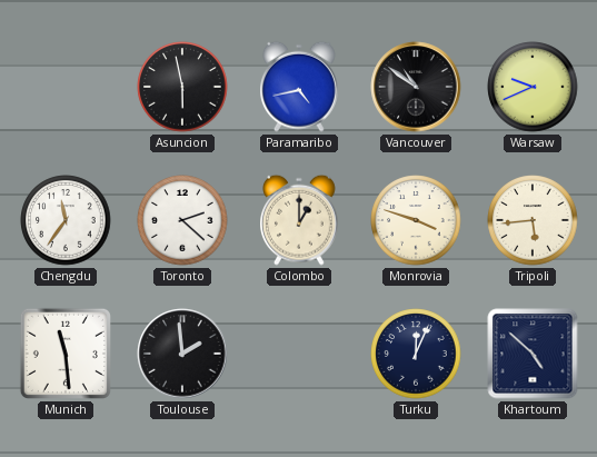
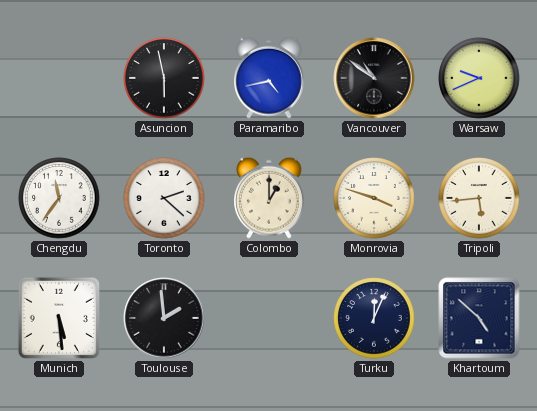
Munich: 11:29 -> 5:29 (59, 318)
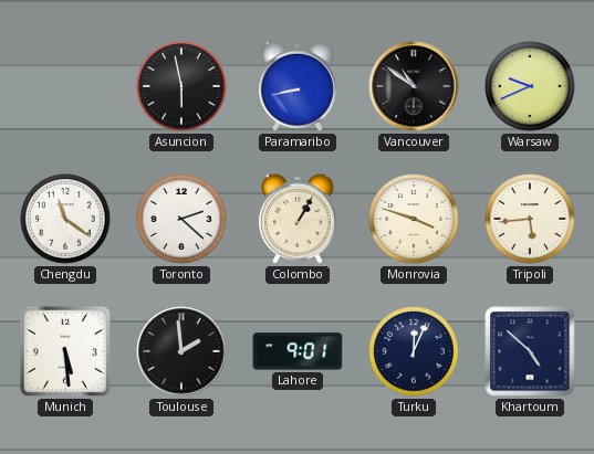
Paramaribo: 4:43 -> 8:43 (299, 86)
Chengdu: 11:36 -> 11:21 (65, 219)
Colombo: 1:00 -> 1:05 (299, 219)
Lahore: none -> 9:01 (298, 351)
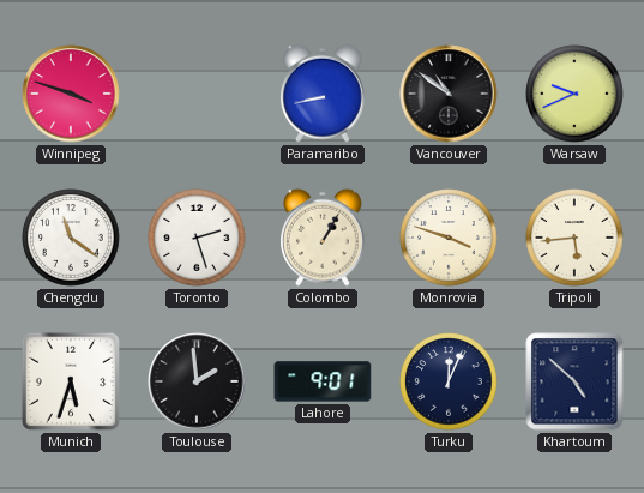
Winnipeg: none -> 3:48 (71, 94)
Asuncion: 5:58 -> none (181, 86)
Toronto: 2:22 -> 2:27 (197, 238)
Munich: 5:29 -> 5:33 (71, 381)
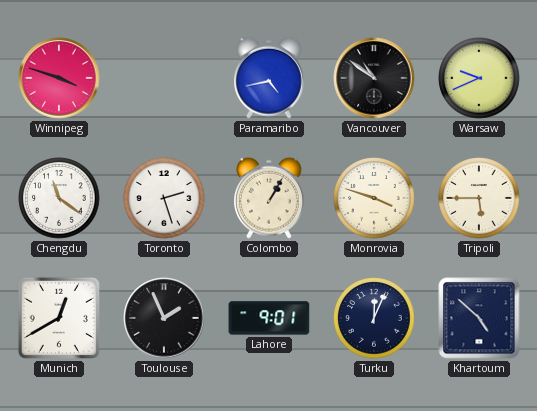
Paramaribo: 8:43 -> 4:43 (270, 78)
Tripoli: 5:44 -> 5:45 (479, 198)
Munich: 5:33 -> 12:40 (59, 318)
Toulouse: 1:59 -> 1:56 (164, 318)
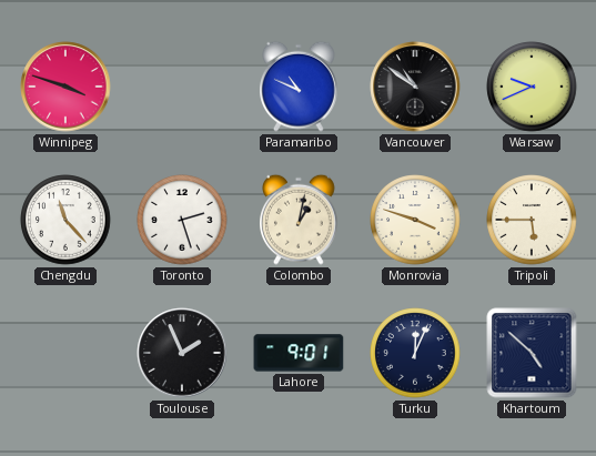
Paramaribo: 4:43 -> 10:49 (300, 87)
Chengdu: 11:21 -> 11:23 (65, 220)
Colombo: 1:05 -> 1:02 (300, 220)
Munich: 12:40 -> none (59, 318)
